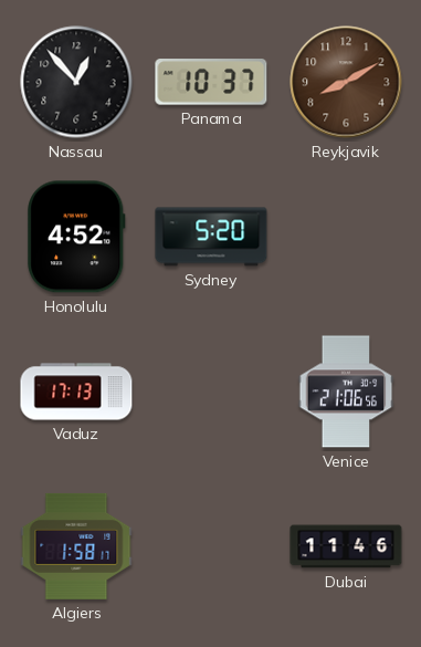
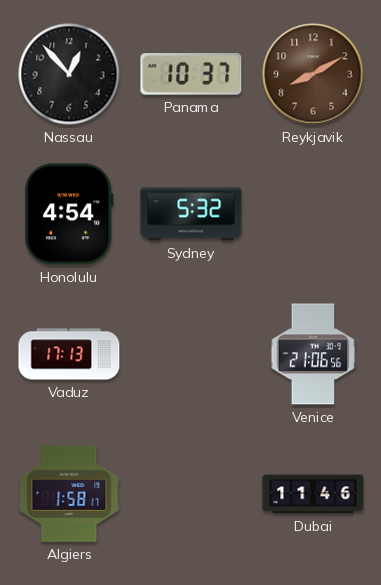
Honolulu: 4:52 -> 4:54 (70, 214)
Sydney: 5:20 -> 5:32 (191, 214)
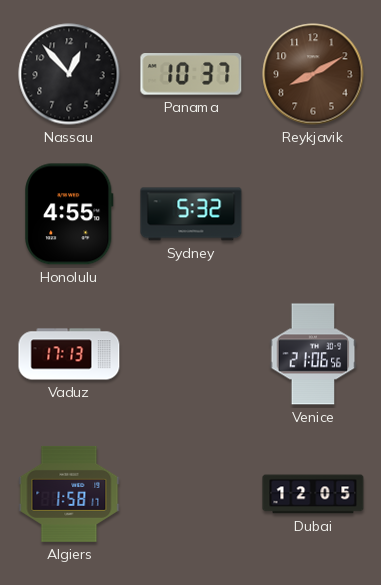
Honolulu: 4:54 -> 4:55 (70, 214)
Dubai: 11:46 -> 12:05 (313, 494)
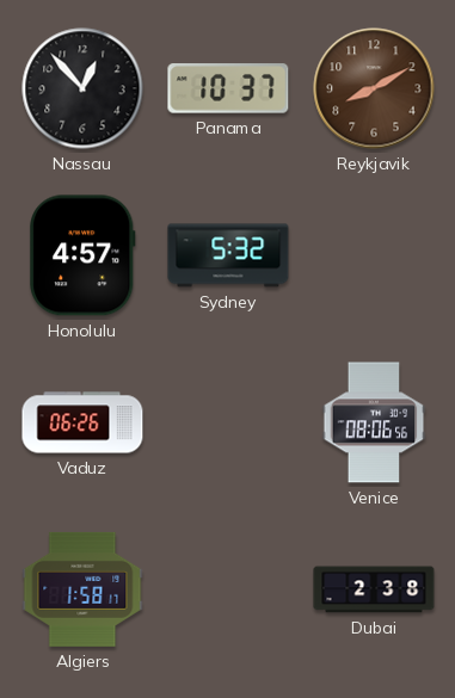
Honolulu: 4:55 -> 4:57 (84, 255)
Vaduz: 17:13 -> 06:26 (82, 422)
Venice: 21:06 -> 08:06 (374, 422)
Dubai: 12:05 -> 2:38 (374, 589)
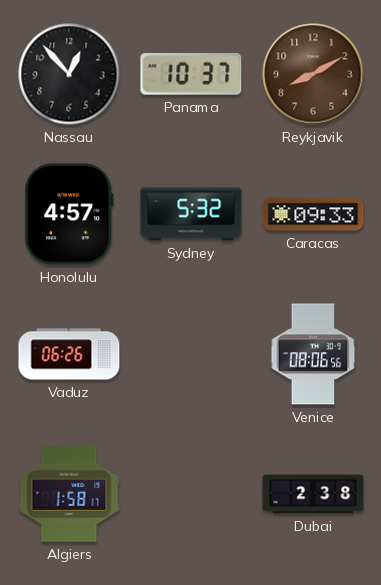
Caracas: none -> 09:33 (313, 214)
